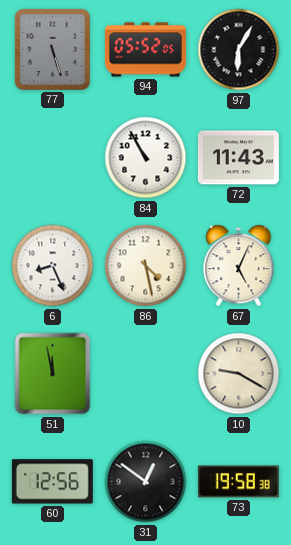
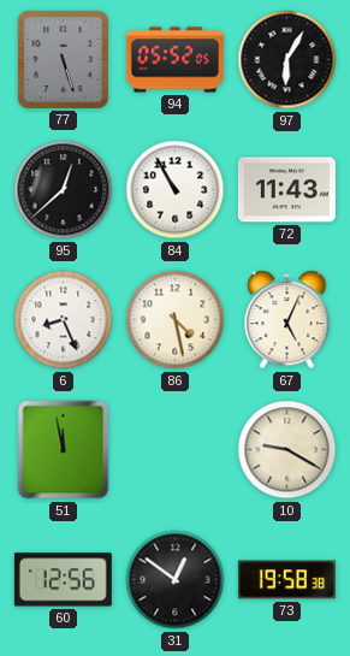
95: none -> 12:38 (64, 190)
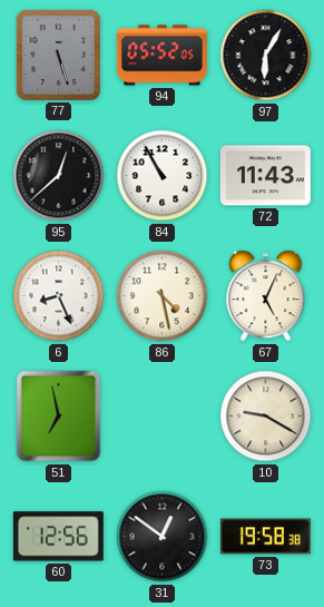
51: 11:58 -> 6:58 (59, 417)
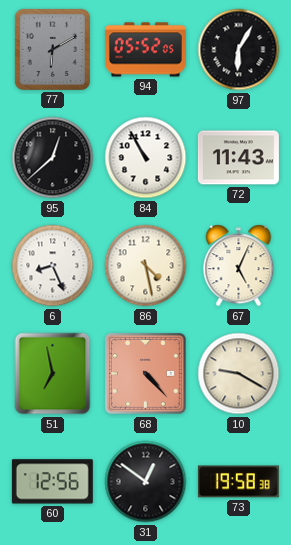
77: 5:27 -> 6:10 (52, 49)
68: none -> 4:23 (145, 373)
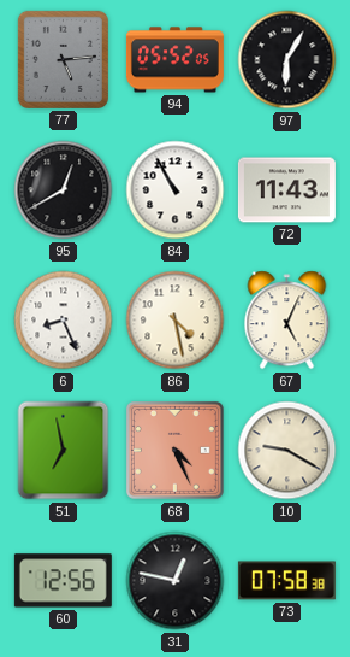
77: 6:10 -> 5:14 (63, 59)
95: 12:38 -> 12:40 (64, 190)
68: 4:23 -> 4:26 (174, 450)
31: 12:51 -> 12:47 (176, 581)
73: 19:58 -> 07:58 (286, 581)
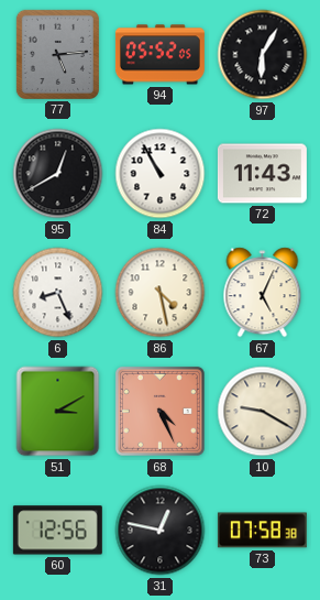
51: 6:58 -> 3:10 (58, 412)
